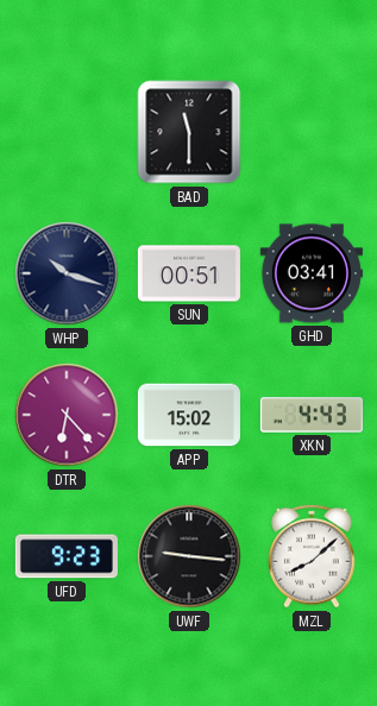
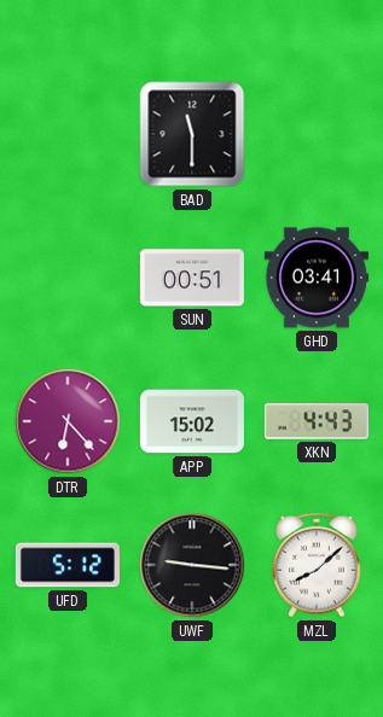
WHP: 10:18 -> none (67, 273)
UFD: 9:23 -> 5:12 (68, 565)
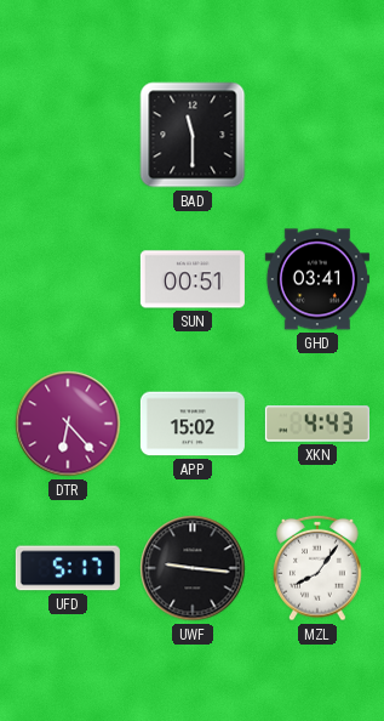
UFD: 5:12 -> 5:17 (68, 568)
MZL: 8:08 -> 8:06 (317, 568)
